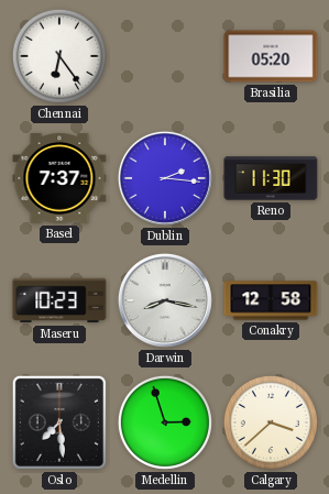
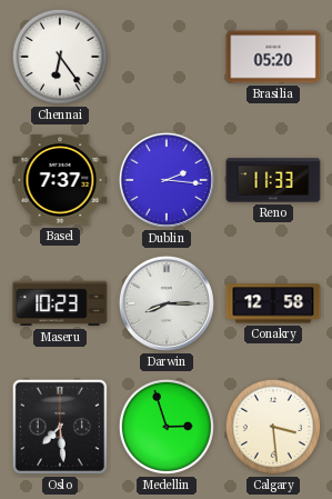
Reno: 11:30 -> 11:33 (273, 180)
Darwin: 8:17 -> 8:15 (167, 303)
Calgary: 3:38 -> 3:29 (273, 427)
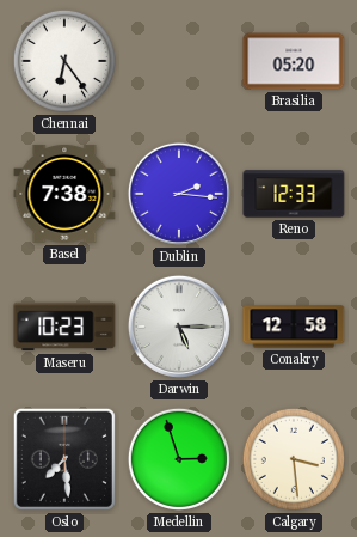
Basel: 7:37 -> 7:38 (64, 194)
Reno: 11:33 -> 12:33 (294, 194)
Darwin: 8:15 -> 5:15 (179, 327)
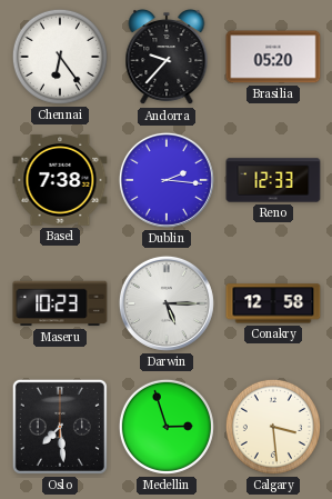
Andorra: none -> 9:37 (167, 58)
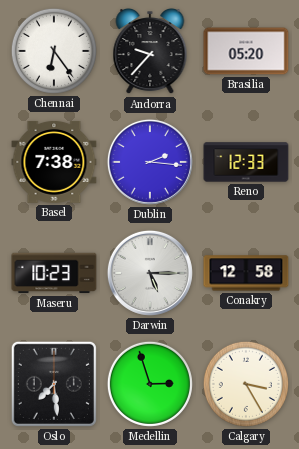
Calgary: 3:29 -> 3:25 (246, 384)
